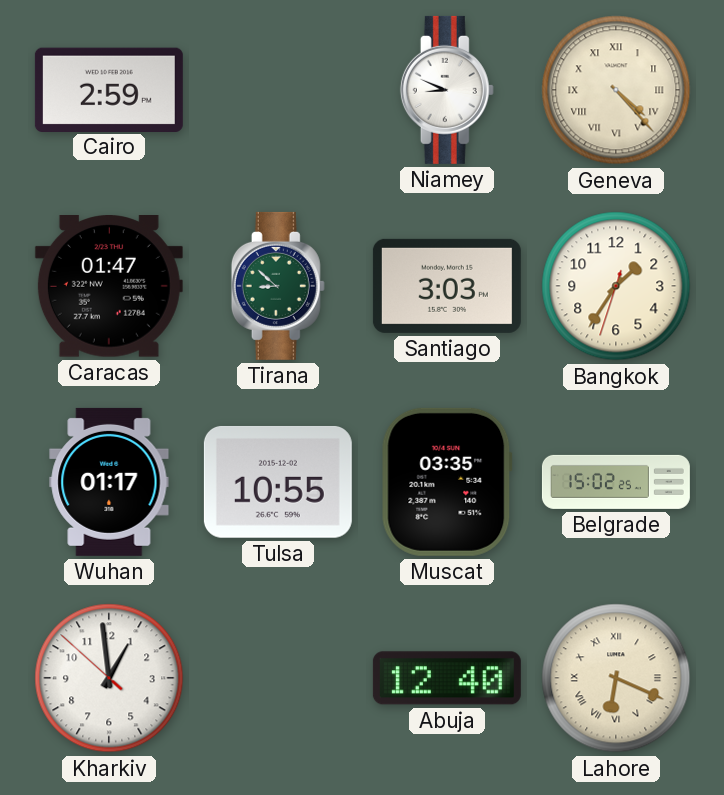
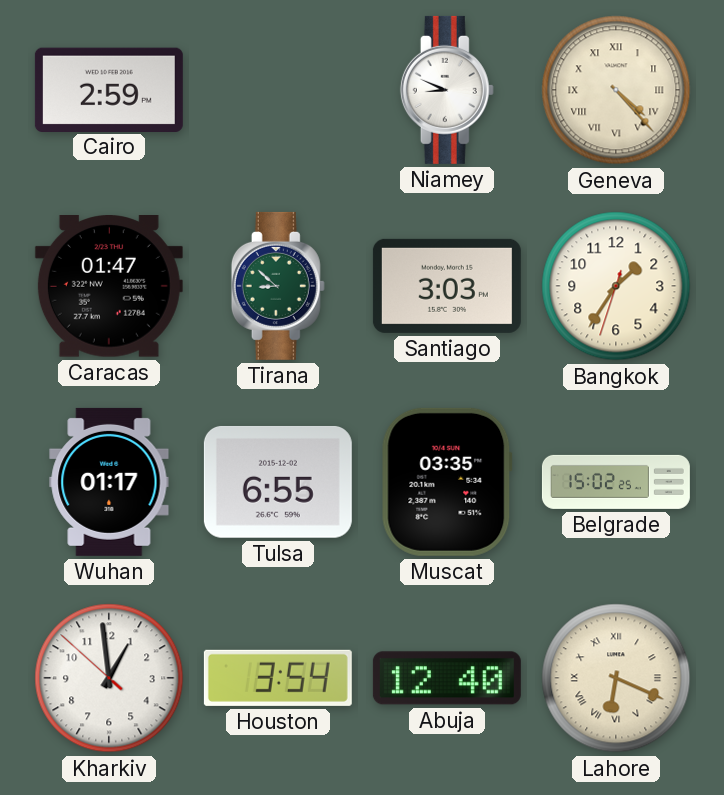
Tulsa: 10:55 -> 6:55 (278, 482)
Houston: none -> 3:54 (278, 678)
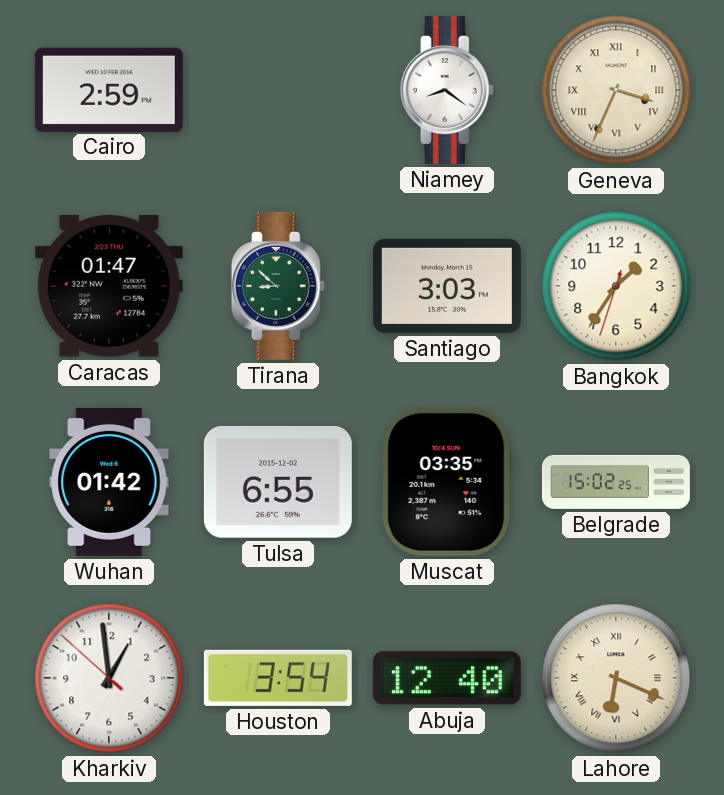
Niamey: 8:49 -> 8:21 (447, 90)
Geneva: 4:23 -> 3:34 (616, 90)
Wuhan: 01:17 -> 01:42 (109, 482)
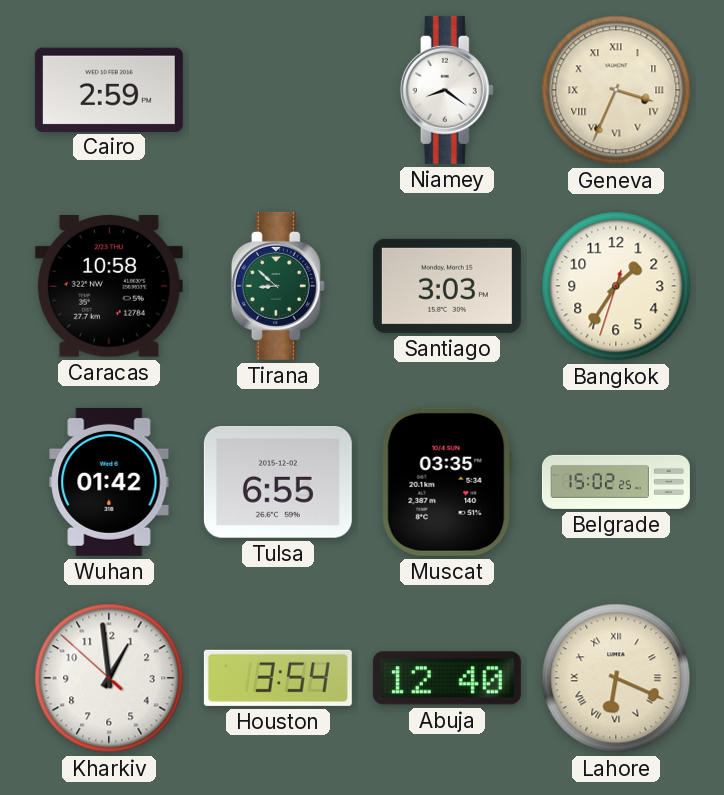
Caracas: 01:47 -> 10:58 (109, 287)
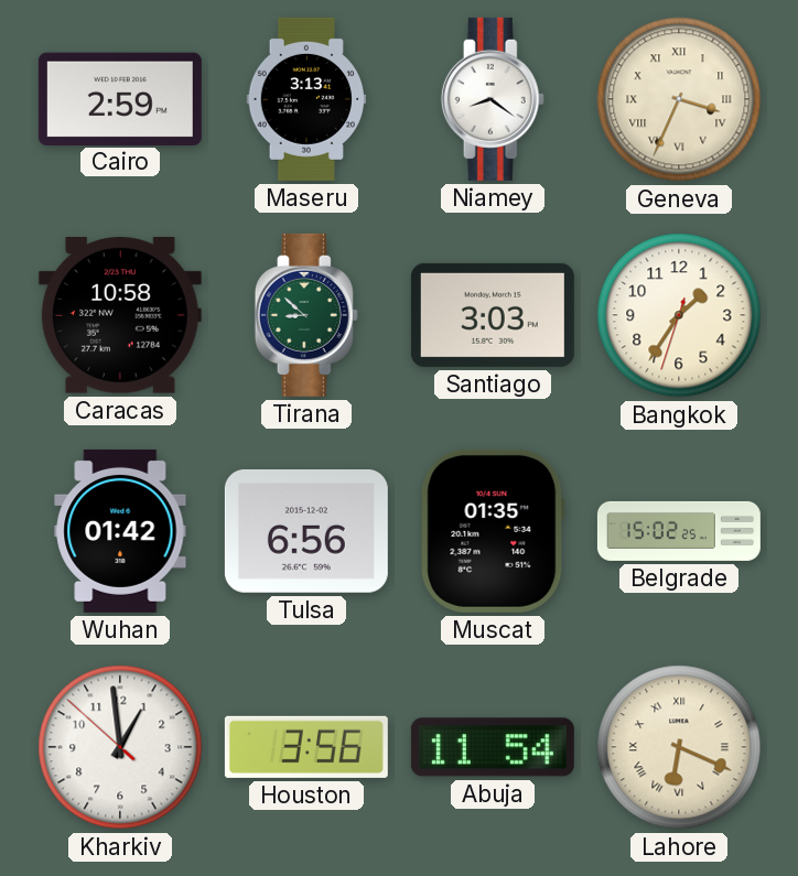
Maseru: none -> 3:13 (305, 99)
Tulsa: 6:55 -> 6:56 (306, 531)
Muscat: 03:35 -> 01:35 (493, 531)
Houston: 3:54 -> 3:56 (306, 747)
Abuja: 12:40 -> 11:54 (493, 747)
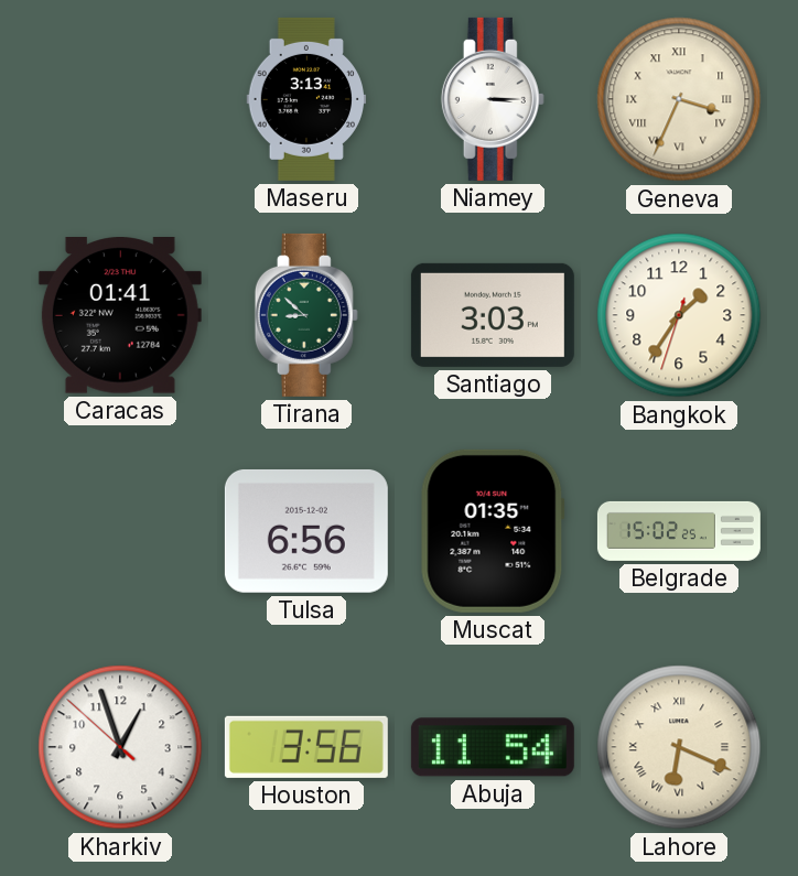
Cairo: 2:59 -> none (120, 98)
Niamey: 8:21 -> 3:15 (493, 99)
Caracas: 10:58 -> 01:41 (120, 316)
Wuhan: 01:42 -> none (120, 531)
Kharkiv: 12:58 -> 12:56 (120, 747)
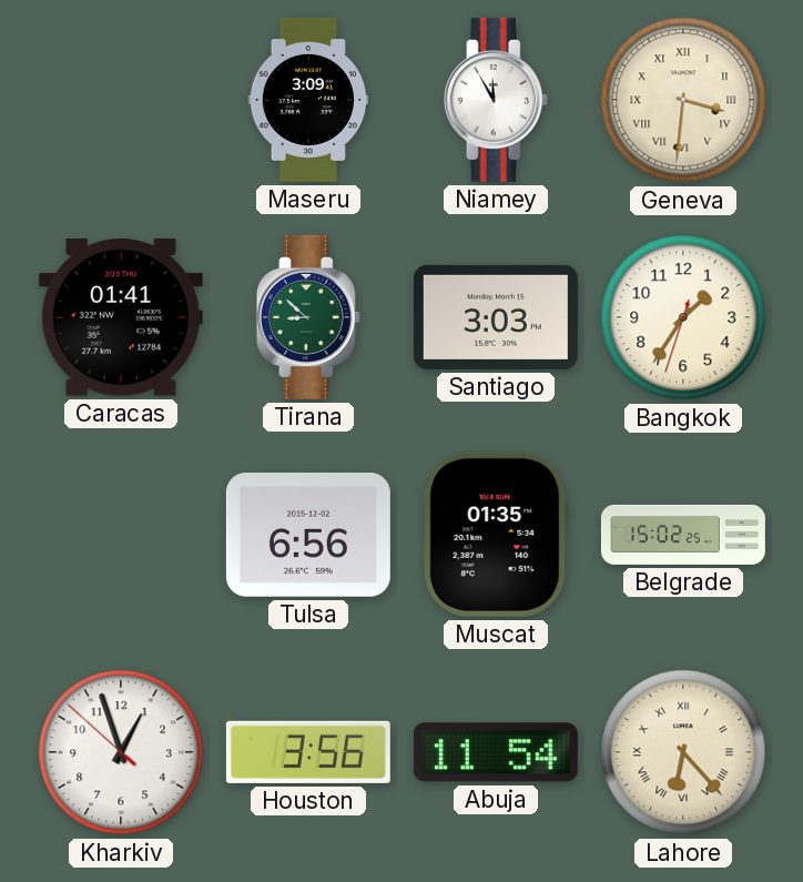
Maseru: 3:13 -> 3:09 (307, 100)
Niamey: 3:15 -> 11:55 (496, 100)
Geneva: 3:34 -> 3:31 (683, 100)
Lahore: 6:19 -> 6:23 (683, 752)
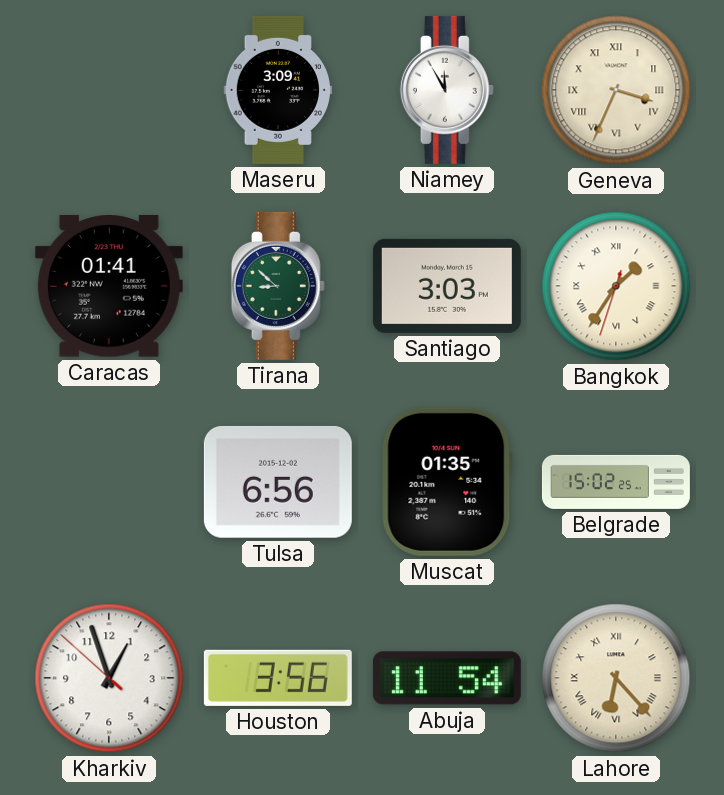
Geneva: 3:31 -> 3:34 (616, 90)
Bangkok numerals: Arabic -> Roman (616, 286)
